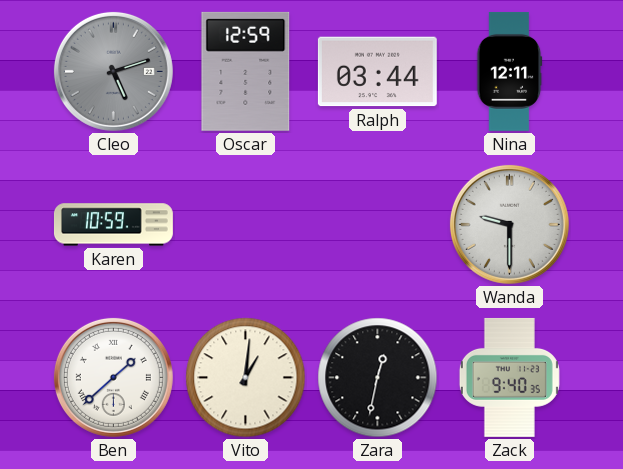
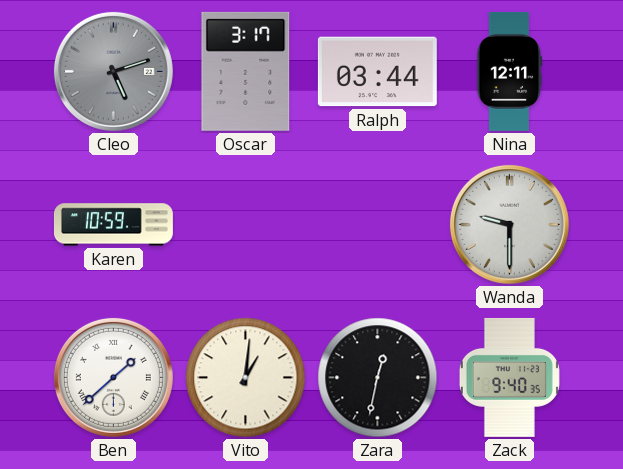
Oscar: 12:59 -> 3:17 (246, 71)
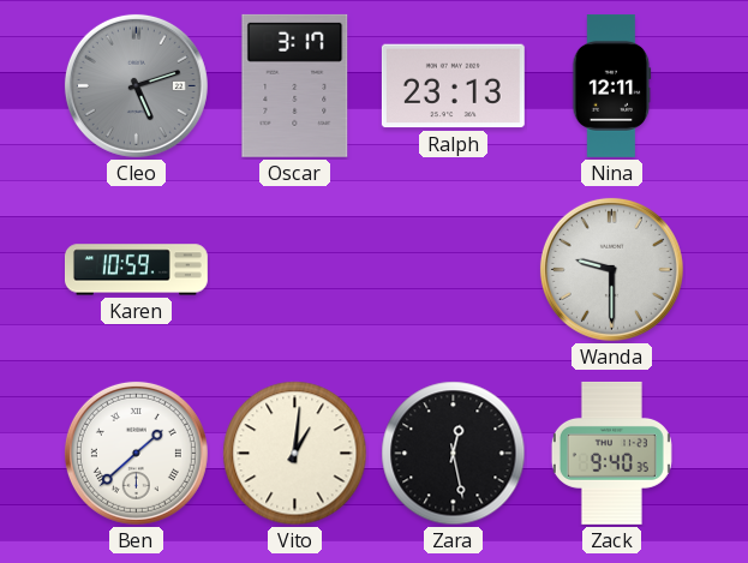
Ralph: 03:44 -> 23:13 (453, 86)
Zara: 12:32 -> 12:28 (454, 454)
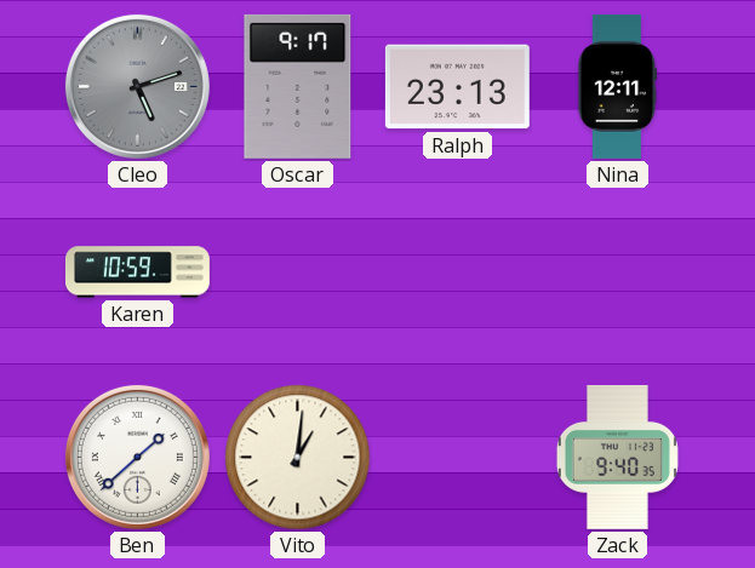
Oscar: 3:17 -> 9:17 (298, 86)
Wanda: 9:30 -> none (611, 269)
Zara: 12:28 -> none (454, 454)
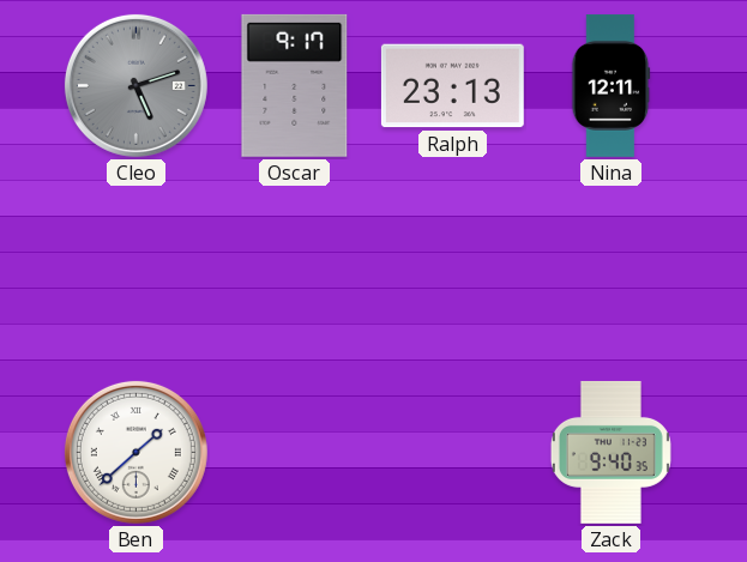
Karen: 10:59 -> none (137, 272)
Vito: 1:01 -> none (298, 458)
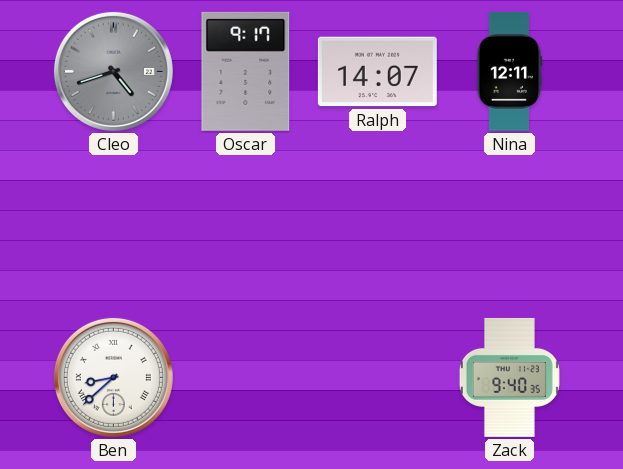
Cleo: 5:12 -> 4:42 (113, 71)
Ralph: 23:13 -> 14:07 (377, 72)
Ben: 1:38 -> 8:38 (113, 377)
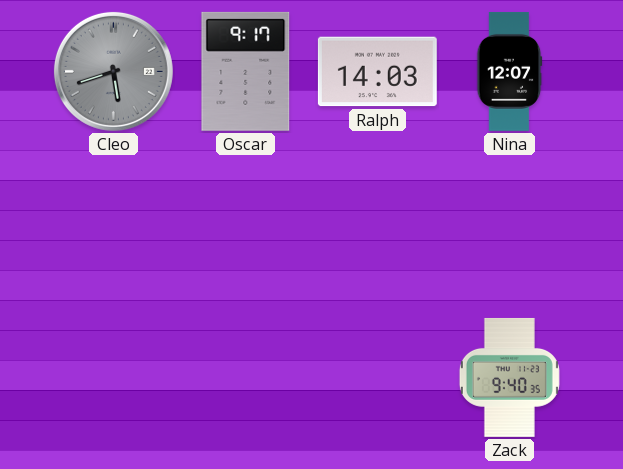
Cleo: 4:42 -> 5:42 (113, 71)
Ralph: 14:07 -> 14:03 (377, 72)
Nina: 12:11 -> 12:07 (510, 71)
Ben: 8:38 -> none (113, 377)
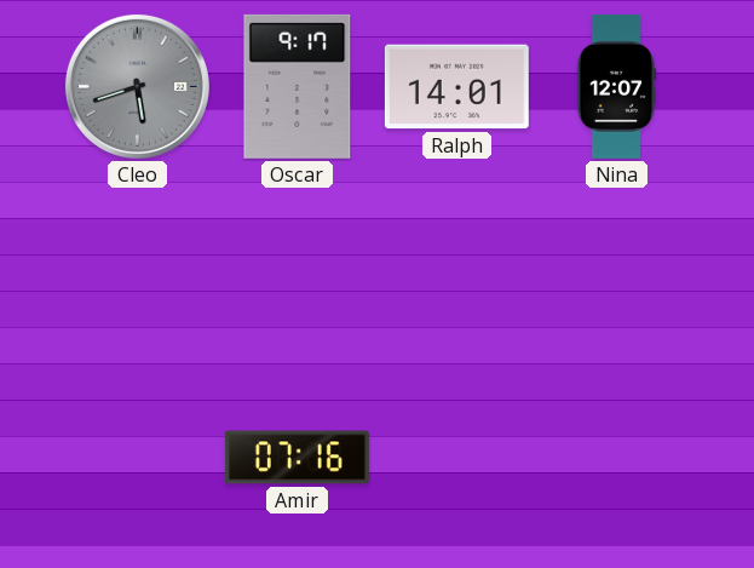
Ralph: 14:03 -> 14:01 (456, 87)
Amir: none -> 07:16 (297, 458)
Zack: 9:40 -> none (509, 377)
